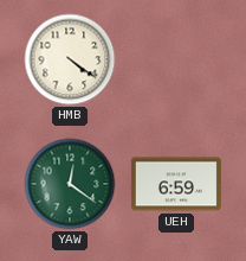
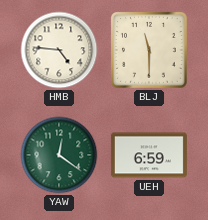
HMB: 4:21 -> 4:46 (59, 50)
BLJ: none -> 11:30 (149, 50)
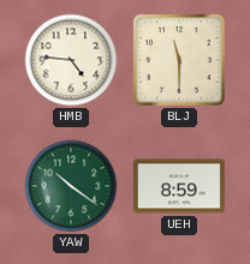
YAW: 12:21 -> 10:21 (71, 186)
UEH: 6:59 -> 8:59 (179, 186)
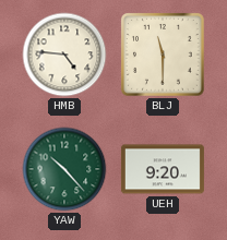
YAW: 10:21 -> 10:23 (64, 169)
UEH: 8:59 -> 9:20 (163, 169)
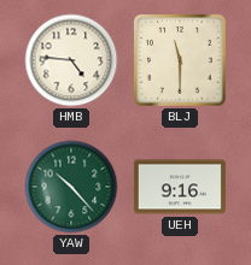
UEH: 9:20 -> 9:16 (180, 187)
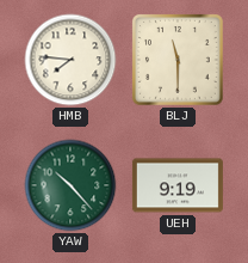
HMB: 4:46 -> 7:46 (70, 60)
UEH: 9:16 -> 9:19 (178, 185)
